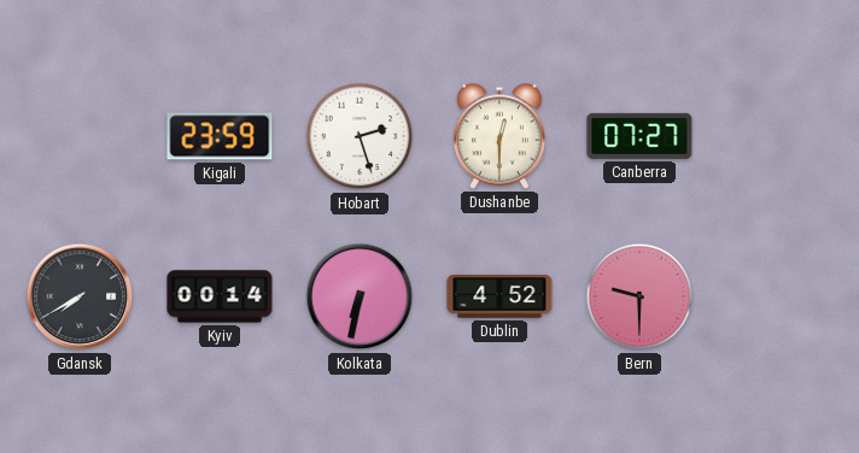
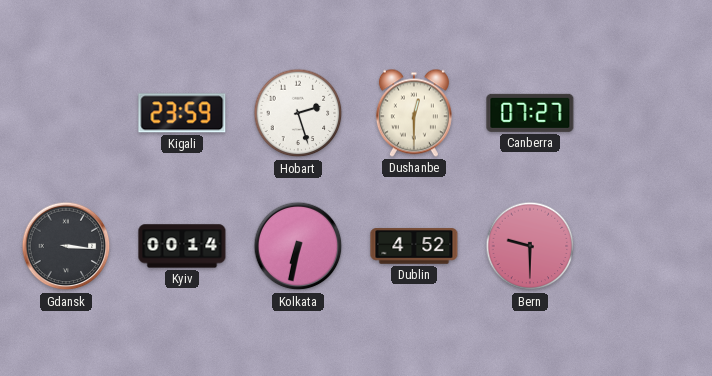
Gdansk: 7:40 -> 3:16 (66, 246)
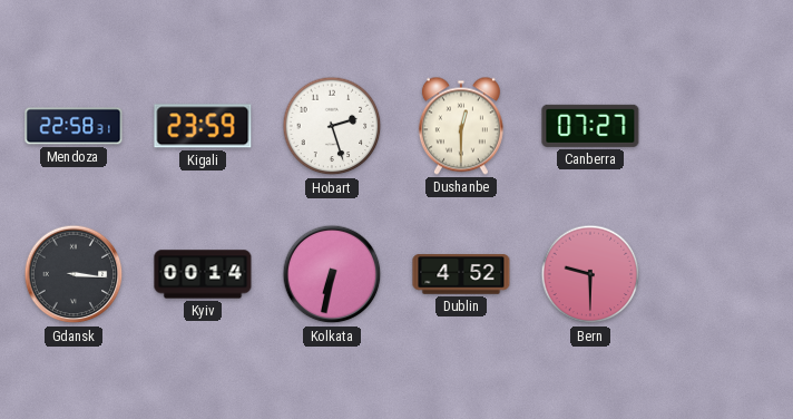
Mendoza: none -> 22:58 (74, 126)
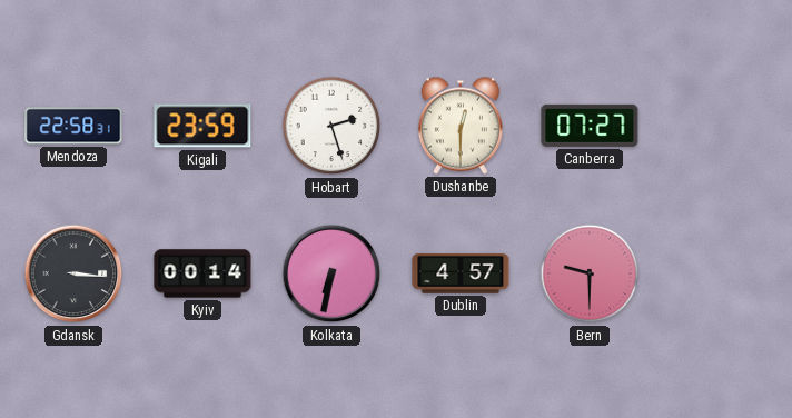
Dublin: 4:52 -> 4:57 (461, 273)
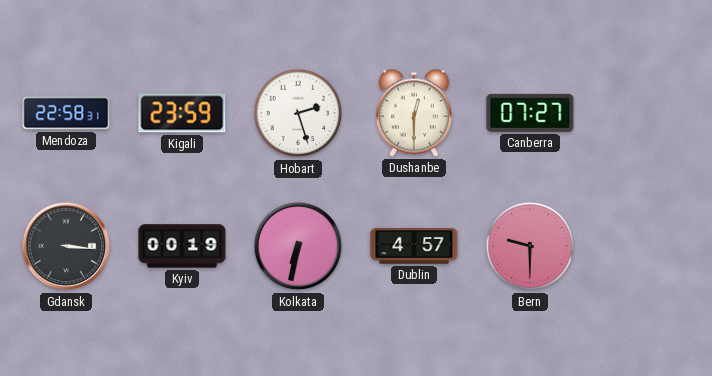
Kyiv: 00:14 -> 00:19 (182, 246)
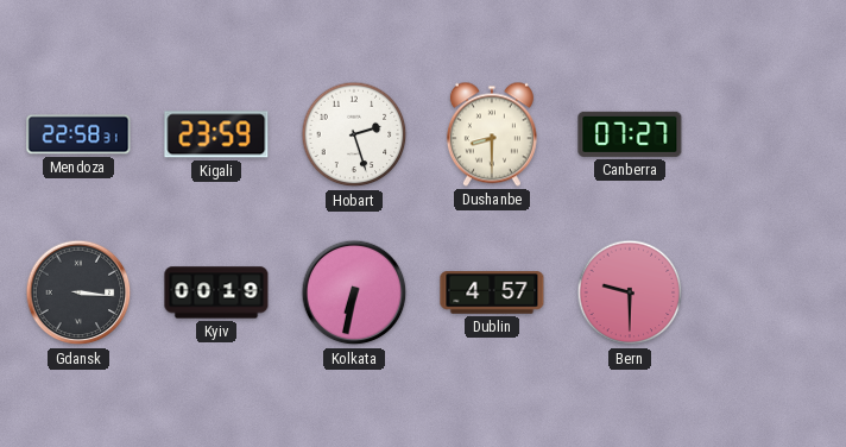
Dushanbe: 12:30 -> 8:30 (492, 134)
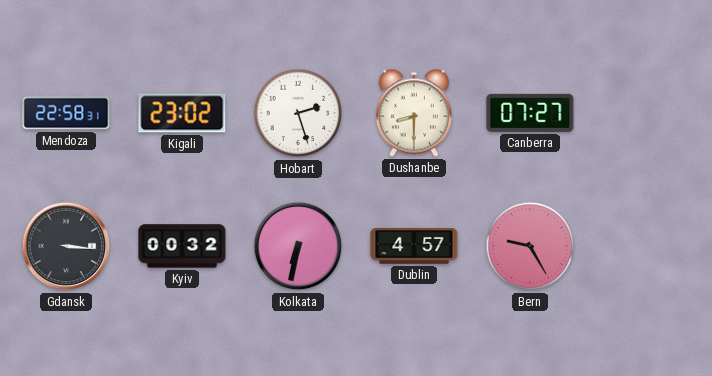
Kigali: 23:59 -> 23:02 (182, 113)
Kyiv: 00:19 -> 00:32 (182, 246)
Bern: 9:30 -> 9:25 (530, 246)
